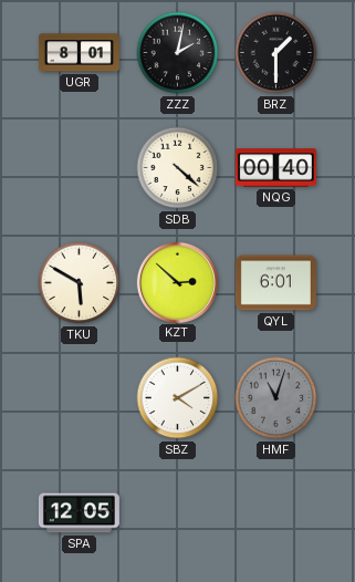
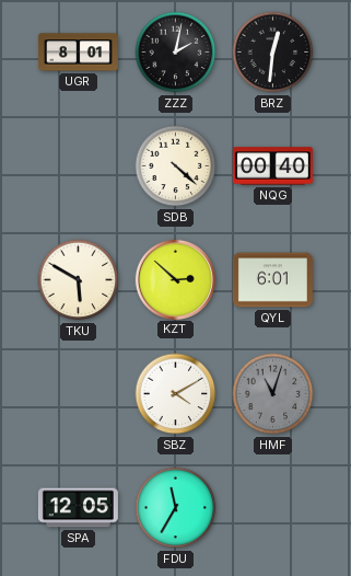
BRZ: 1:30 -> 12:31 (273, 53)
FDU: none -> 11:35 (176, 508)
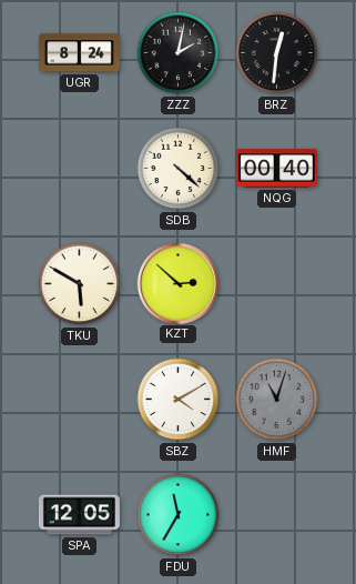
UGR: 8:01 -> 8:24 (79, 53)
QYL: 6:01 -> none (272, 280)
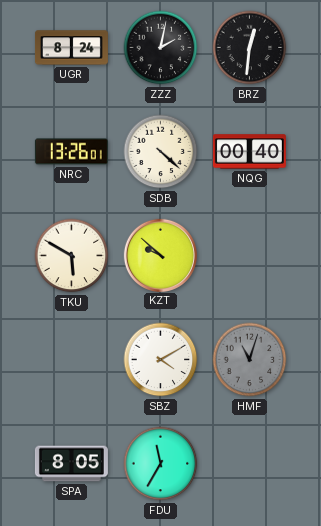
NRC: none -> 13:26 (71, 152)
KZT: 2:52 -> 9:52 (160, 255)
SPA: 12:05 -> 8:05 (71, 464)
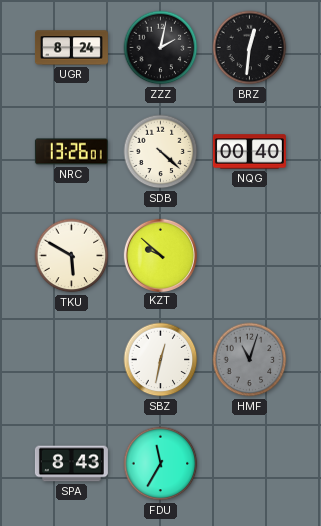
SBZ: 4:10 -> 12:32 (161, 360)
SPA: 8:05 -> 8:43 (71, 464)
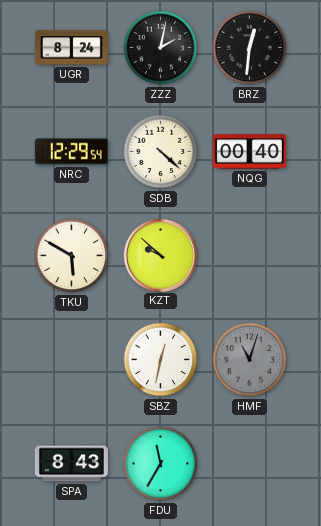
NRC: 13:26 -> 12:29 (71, 152)
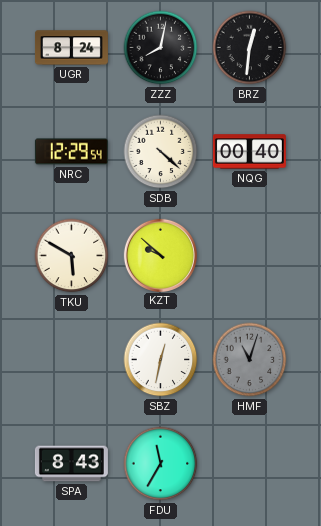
ZZZ: 2:02 -> 8:02 (161, 48)
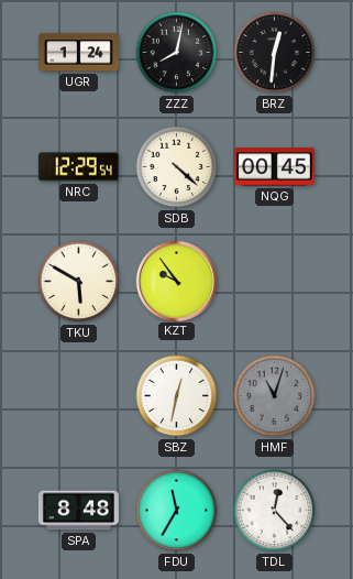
UGR: 8:24 -> 1:24 (78, 53)
NQG: 00:40 -> 00:45 (274, 167)
KZT: 9:52 -> 9:54 (176, 281)
SPA: 8:43 -> 8:48 (78, 511)
TDL: none -> 12:23 (275, 511)
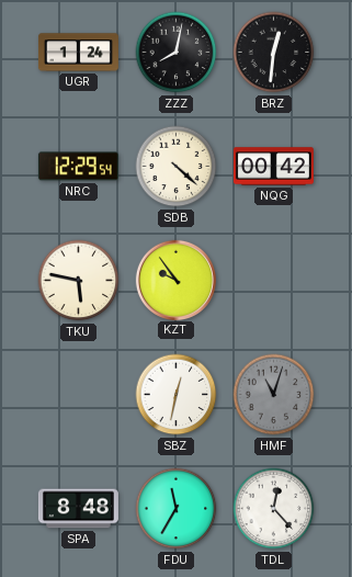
NQG: 00:45 -> 00:42 (273, 167)
TKU: 5:50 -> 5:47 (79, 281)
